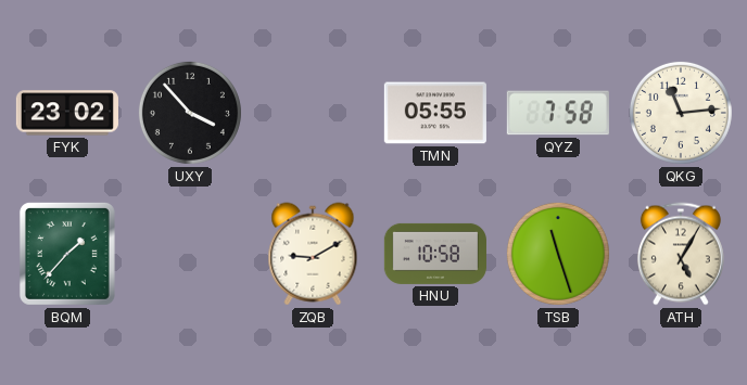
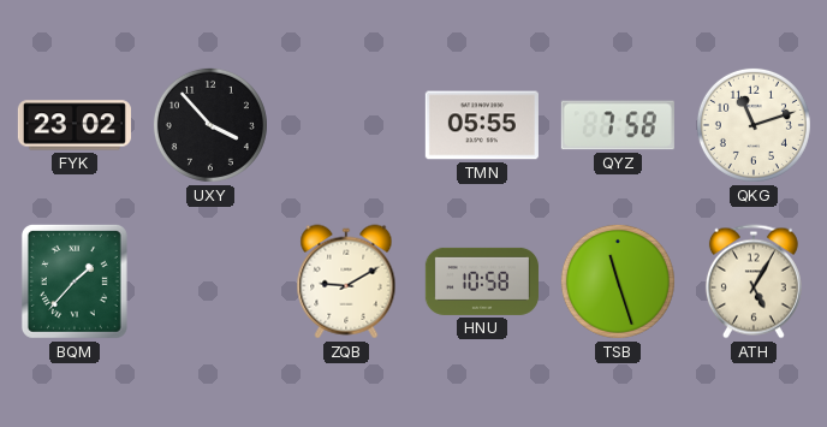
QKG: 11:14 -> 11:12 (754, 125)
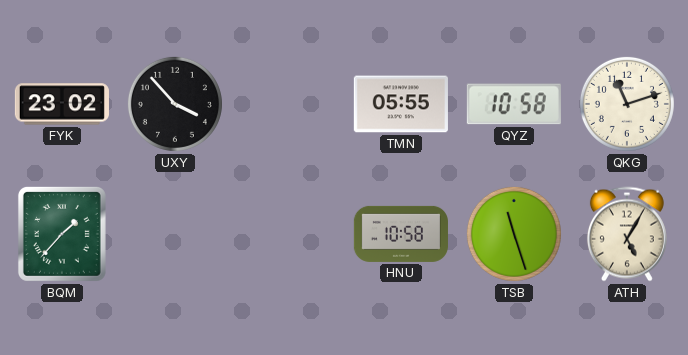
QYZ: 7:58 -> 10:58 (514, 104)
ZQB: 9:10 -> none (346, 281)
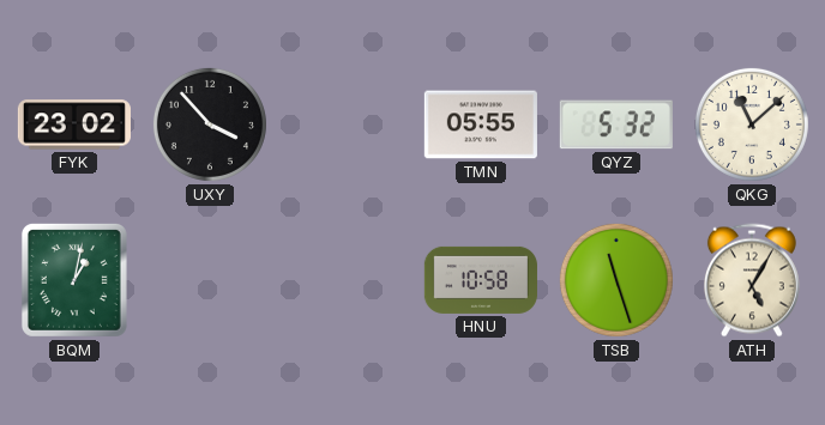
QYZ: 10:58 -> 5:32 (616, 125)
QKG: 11:12 -> 11:08 (752, 125)
BQM: 1:37 -> 1:02 (74, 280)
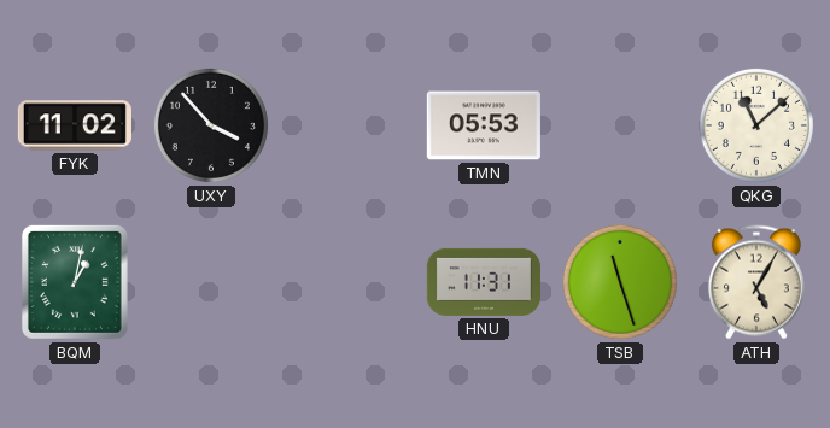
FYK: 23:02 -> 11:02 (75, 125)
TMN: 05:55 -> 05:53 (484, 125)
QYZ: 5:32 -> none (616, 125)
HNU: 10:58 -> 11:31 (484, 282)
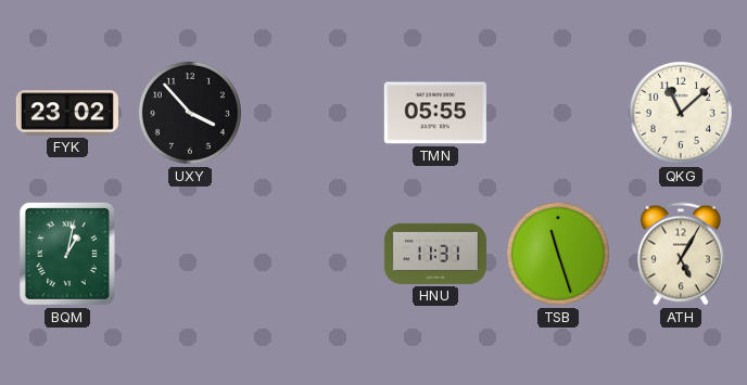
FYK: 11:02 -> 23:02 (67, 113)
TMN: 05:53 -> 05:55 (435, 113)
